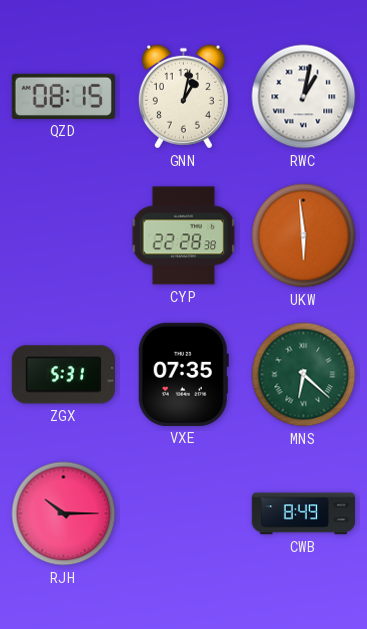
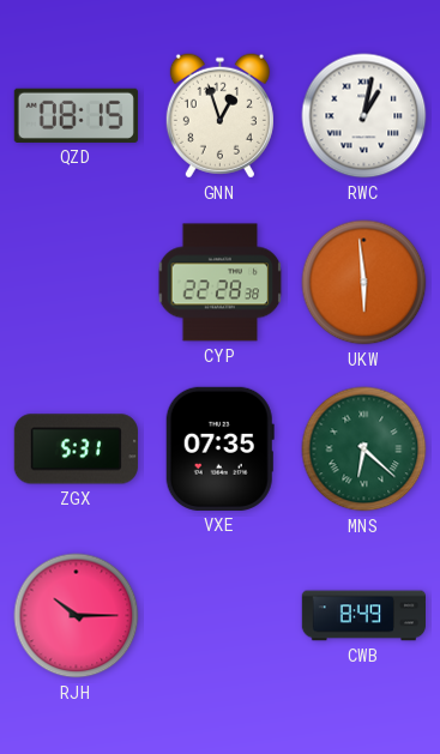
GNN: 1:02 -> 12:57 (219, 116)
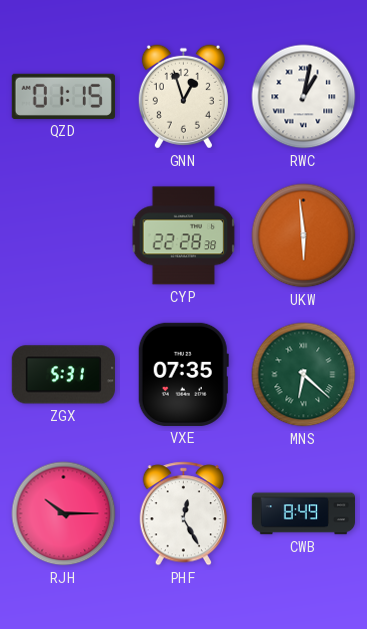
QZD: 08:15 -> 01:15 (63, 96)
PHF: none -> 12:25 (184, 514)
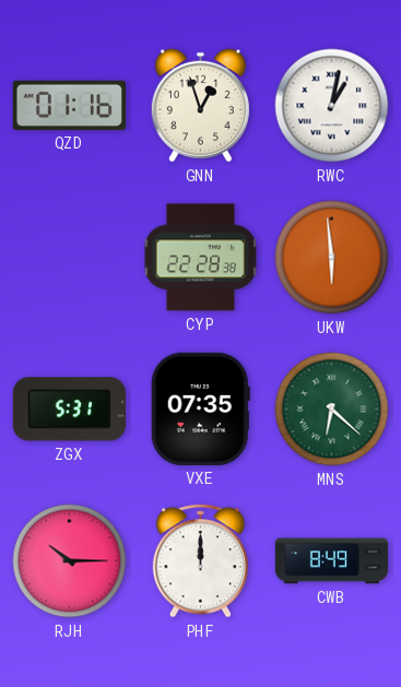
QZD: 01:15 -> 01:16 (69, 105)
PHF: 12:25 -> 12:00 (201, 561)
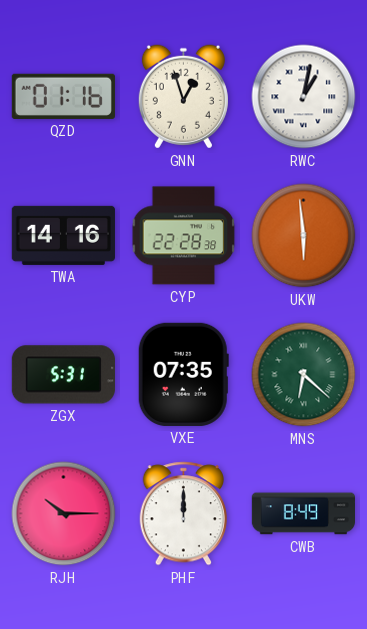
TWA: none -> 14:16 (63, 235)
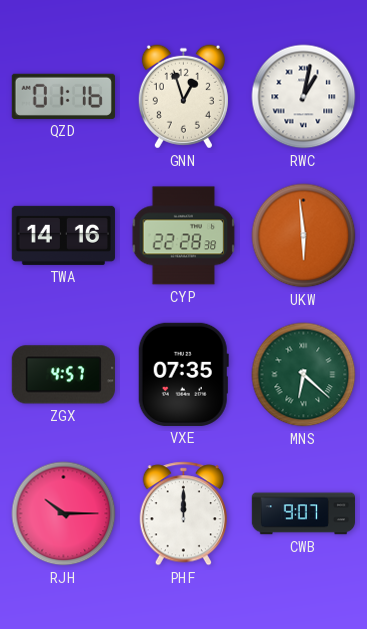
ZGX: 5:31 -> 4:57 (63, 375)
CWB: 8:49 -> 9:07 (303, 514)
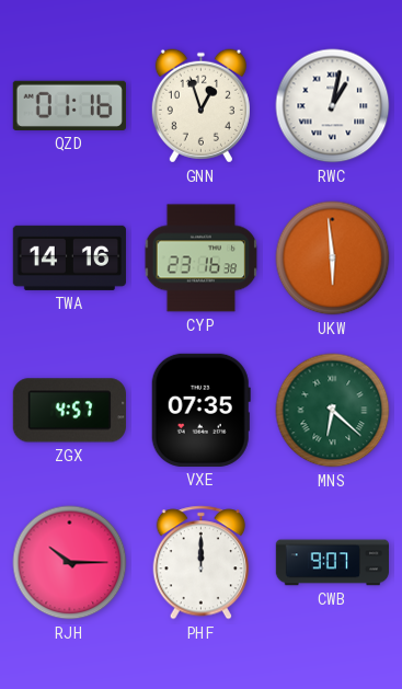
CYP: 22:28 -> 23:16 (202, 259)
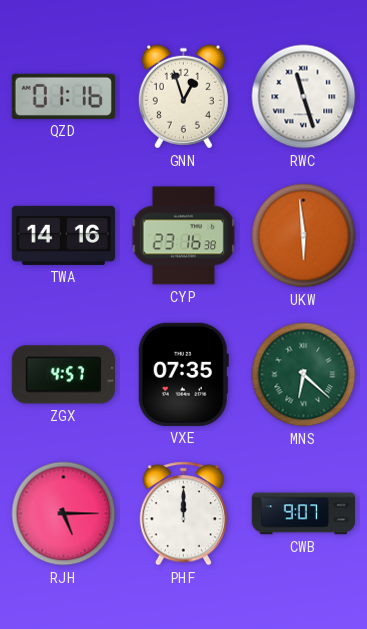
RWC: 1:02 -> 11:27 (304, 97)
RJH: 10:15 -> 5:15 (64, 514)
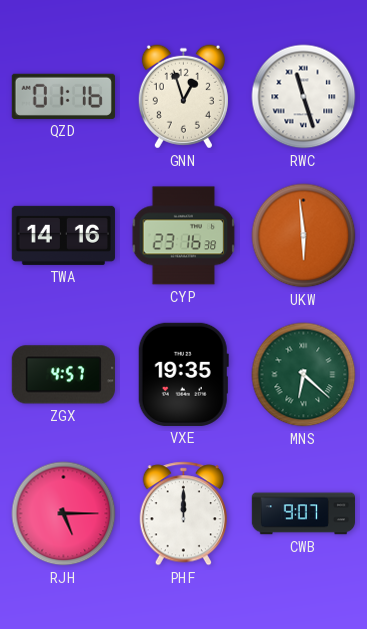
VXE: 07:35 -> 19:35 (183, 374)
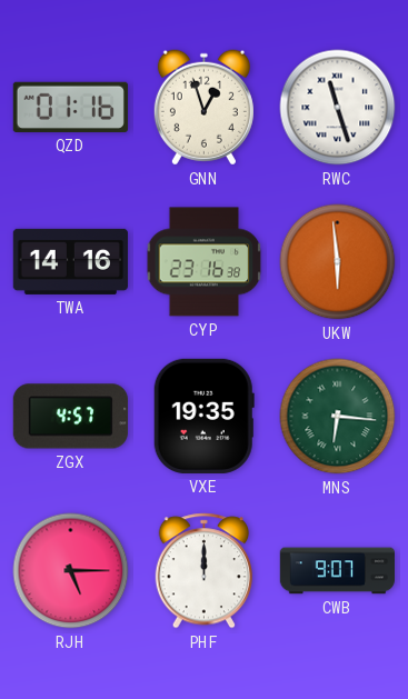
MNS: 6:22 -> 6:16 (338, 417)
